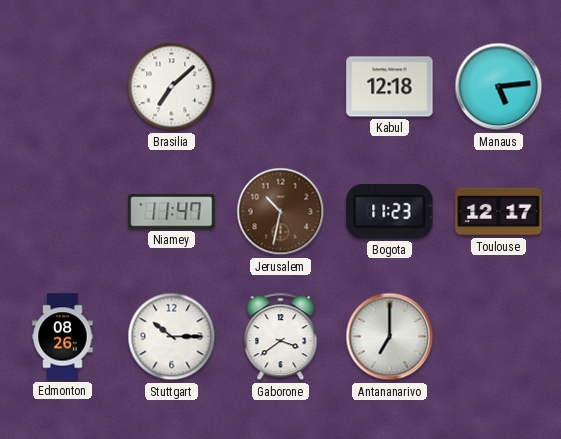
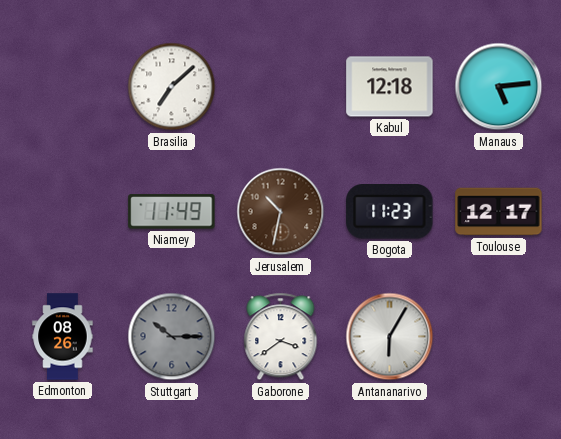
Niamey: 11:47 -> 11:49 (172, 212)
Stuttgart dial: white -> grey (172, 337)
Antananarivo: 7:00 -> 6:05 (390, 337)
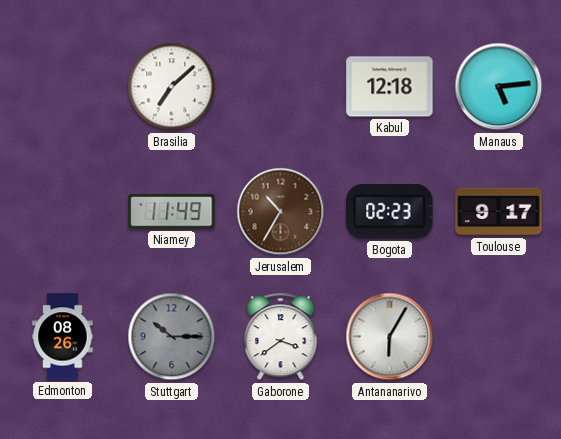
Jerusalem: 10:32 -> 10:35 (281, 212)
Bogota: 11:23 -> 02:23 (390, 212)
Toulouse: 12:17 -> 9:17 (499, 212)
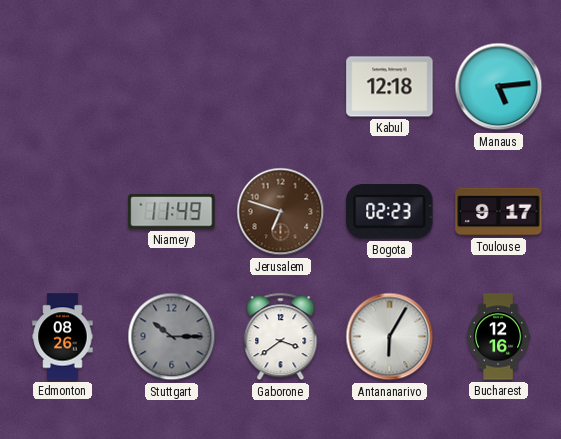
Brasilia: 7:08 -> none (172, 87)
Jerusalem: 10:35 -> 6:48 (281, 212)
Bucharest: none -> 12:16 (498, 337)
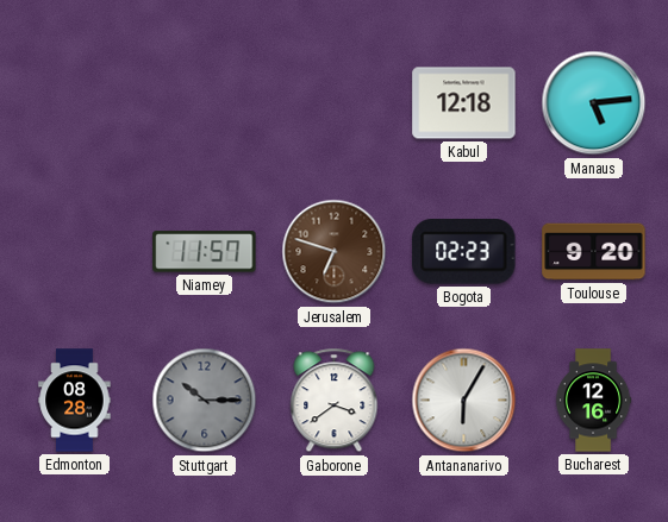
Niamey: 11:49 -> 11:57 (205, 252)
Toulouse: 9:17 -> 9:20 (594, 252)
Edmonton: 08:26 -> 08:28 (75, 401)
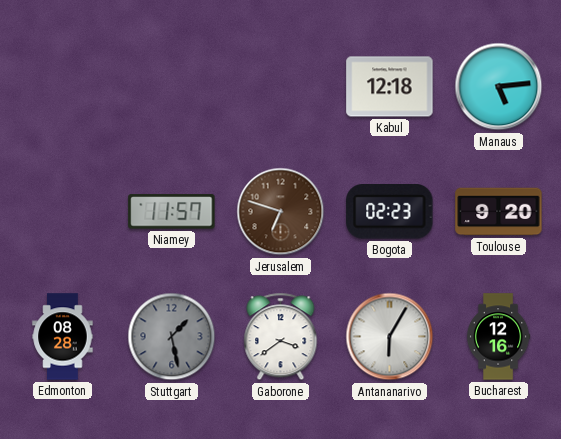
Stuttgart: 10:15 -> 1:28 (172, 337)
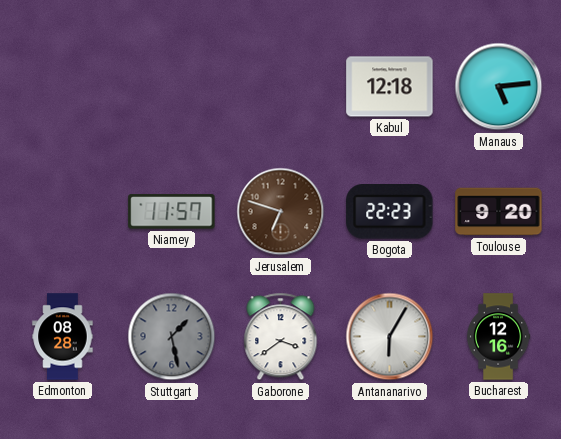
Bogota: 02:23 -> 22:23 (390, 212)
